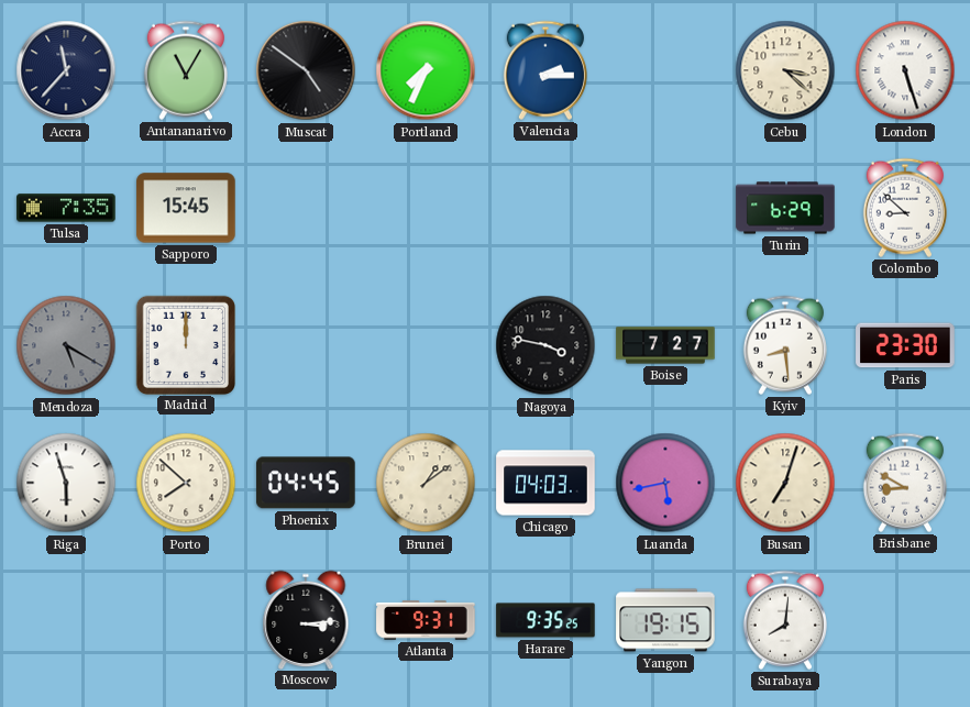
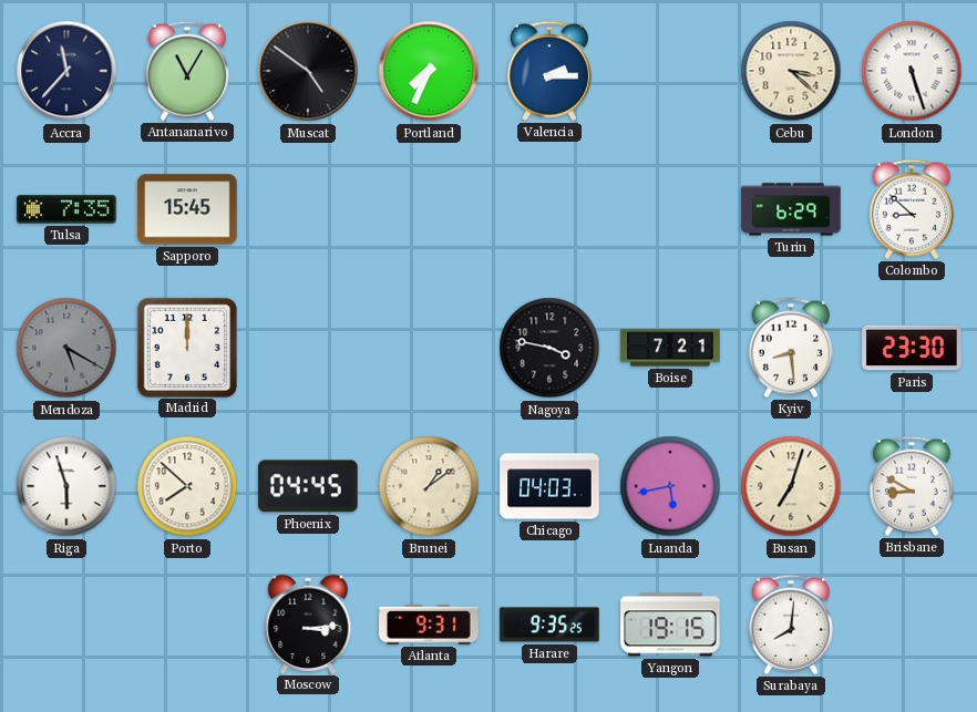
Boise: 7:27 -> 7:21 (670, 348)
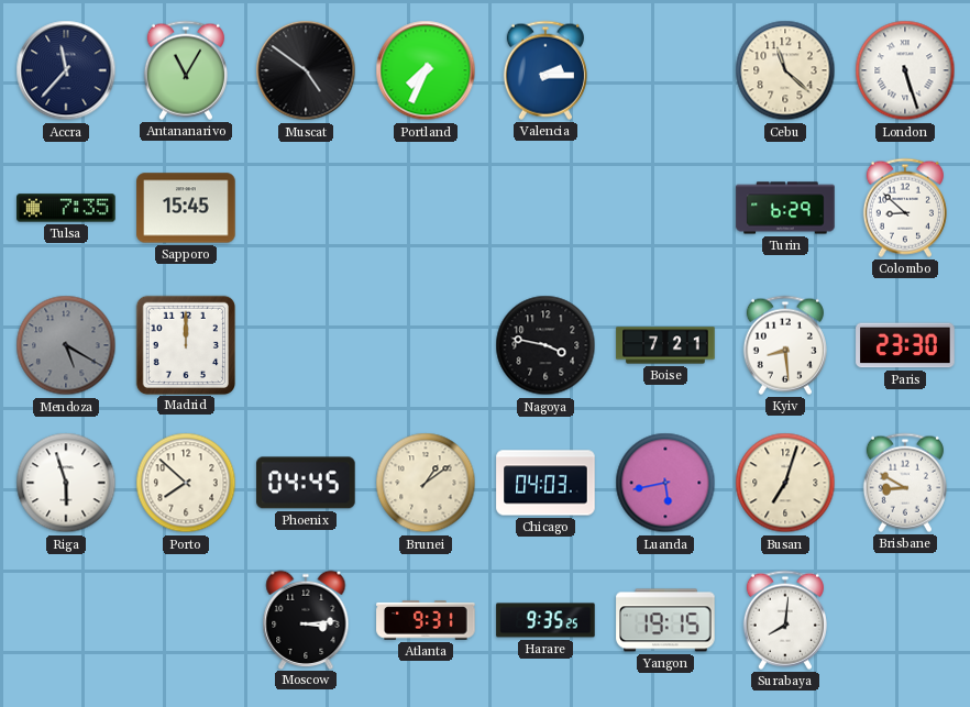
Cebu: 3:22 -> 11:22 (785, 70)
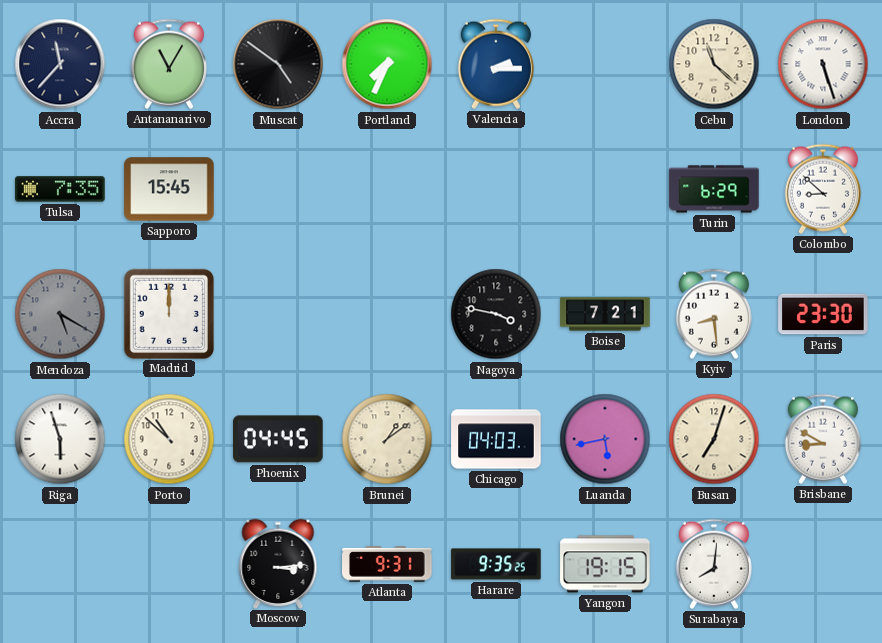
Porto: 7:52 -> 10:52 (169, 439)
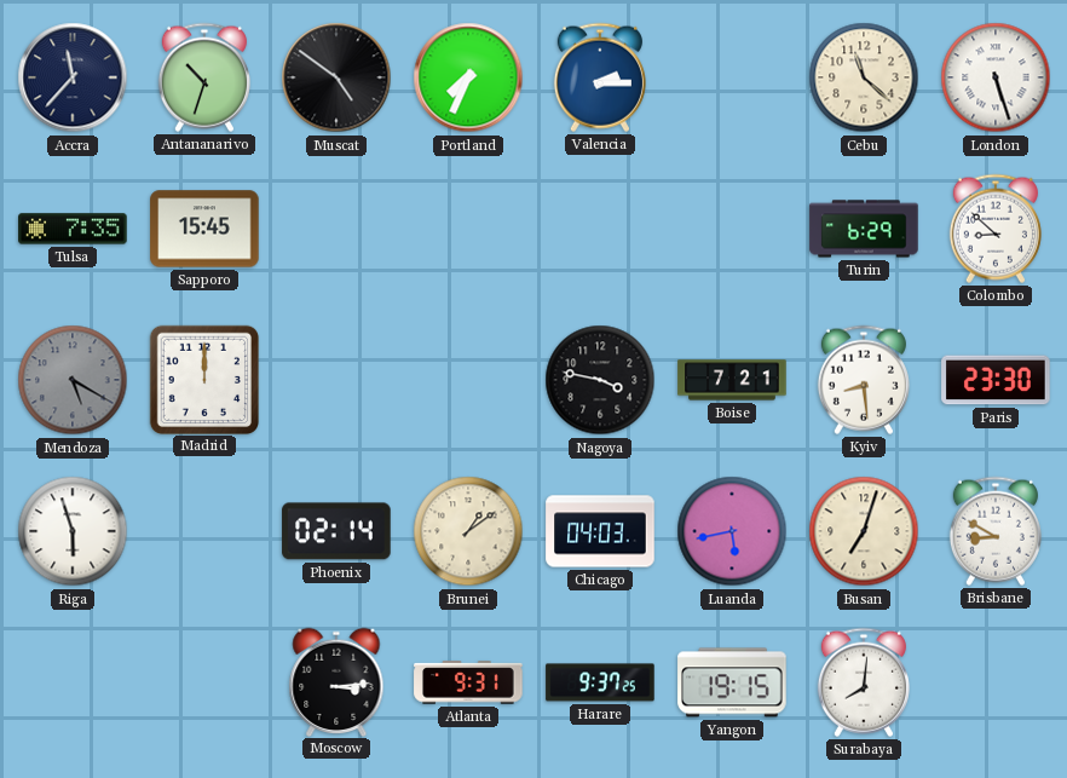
Antananarivo: 11:05 -> 10:33 (204, 77)
Porto: 10:52 -> none (169, 439)
Phoenix: 04:45 -> 02:14 (336, 531)
Harare: 9:35 -> 9:37 (600, 682)
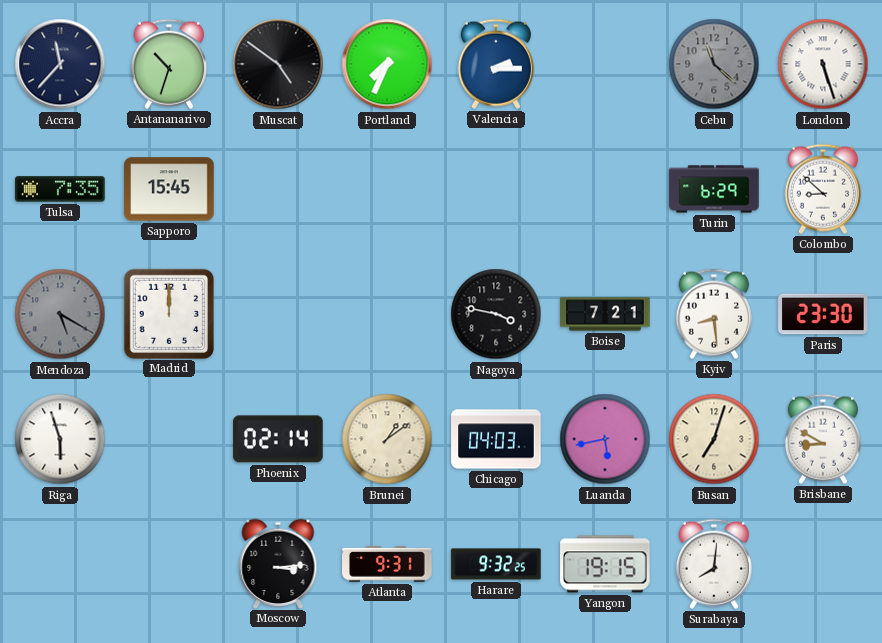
Cebu dial: cream -> grey (714, 64)
Harare: 9:37 -> 9:32 (496, 564)
